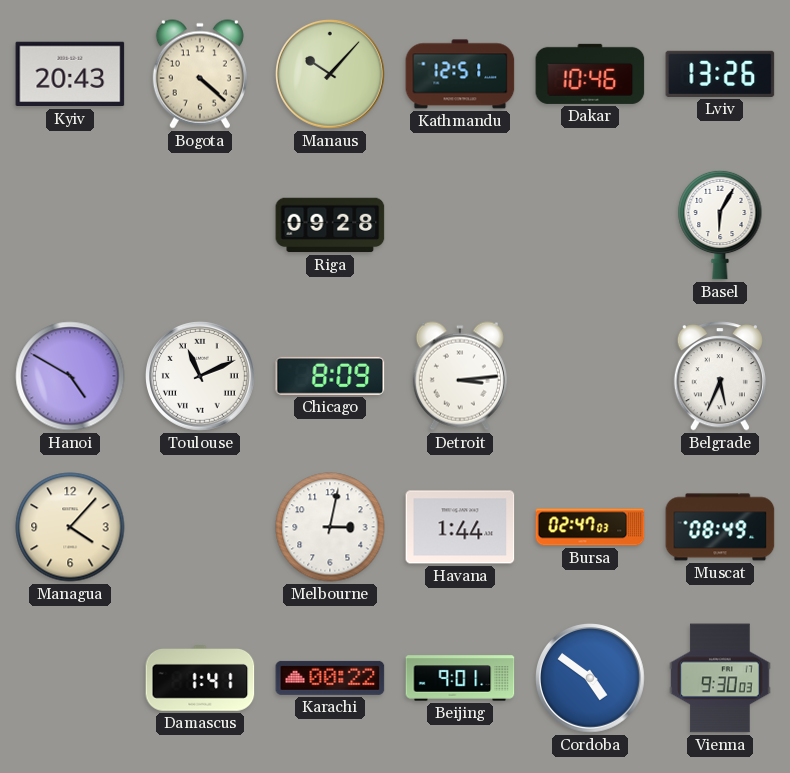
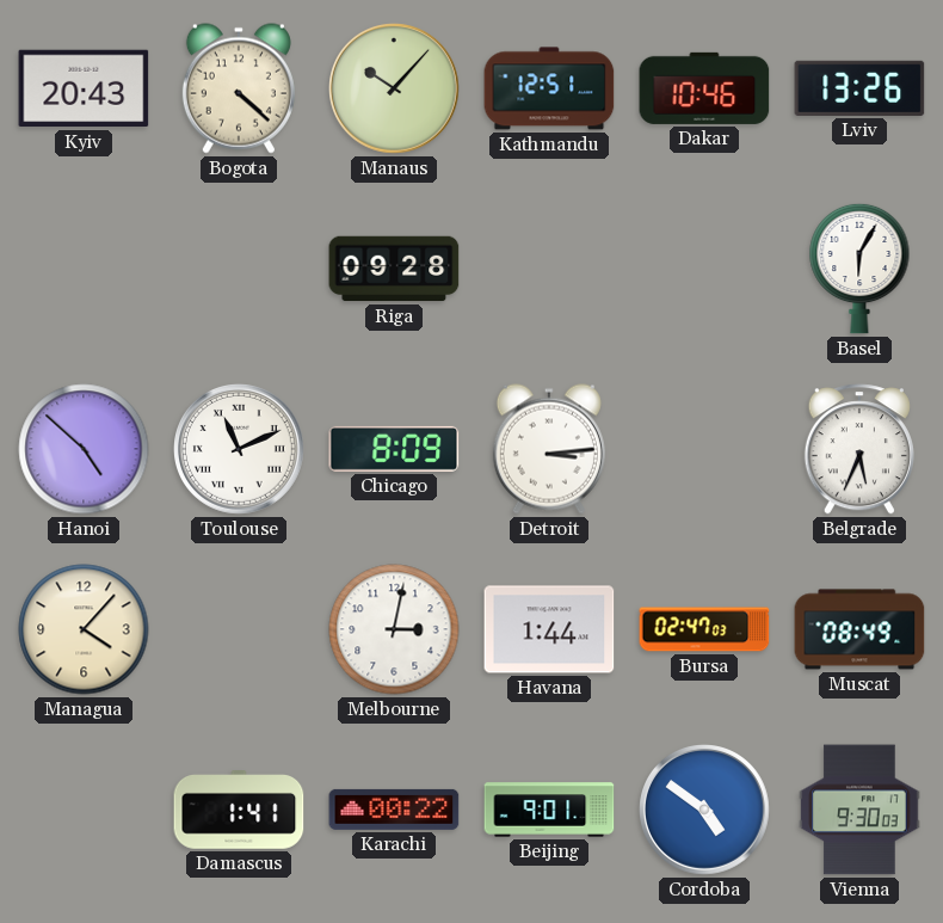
Hanoi: 4:50 -> 4:52 (84, 449)
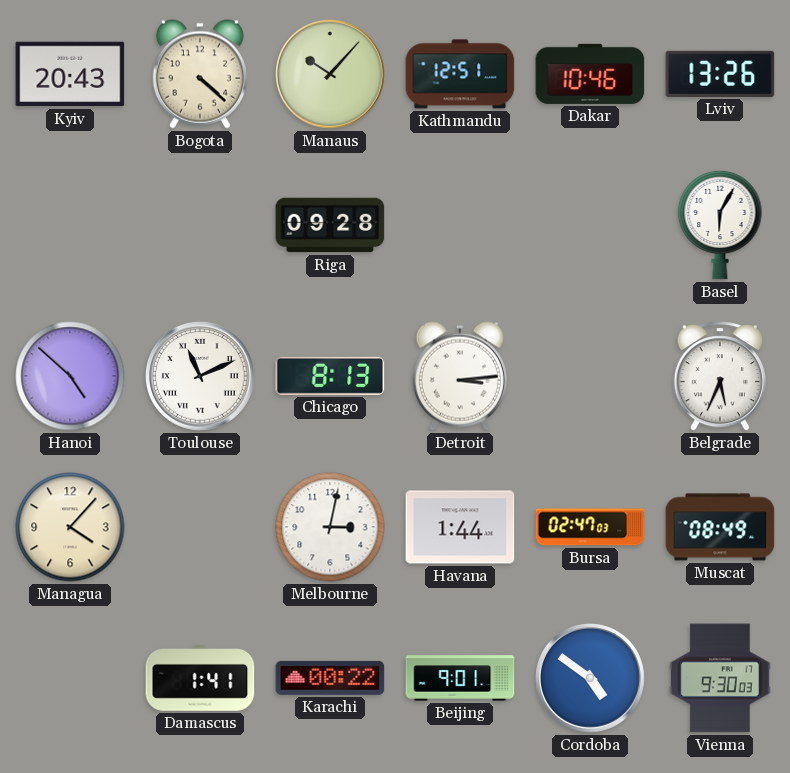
Chicago: 8:09 -> 8:13 (330, 376)
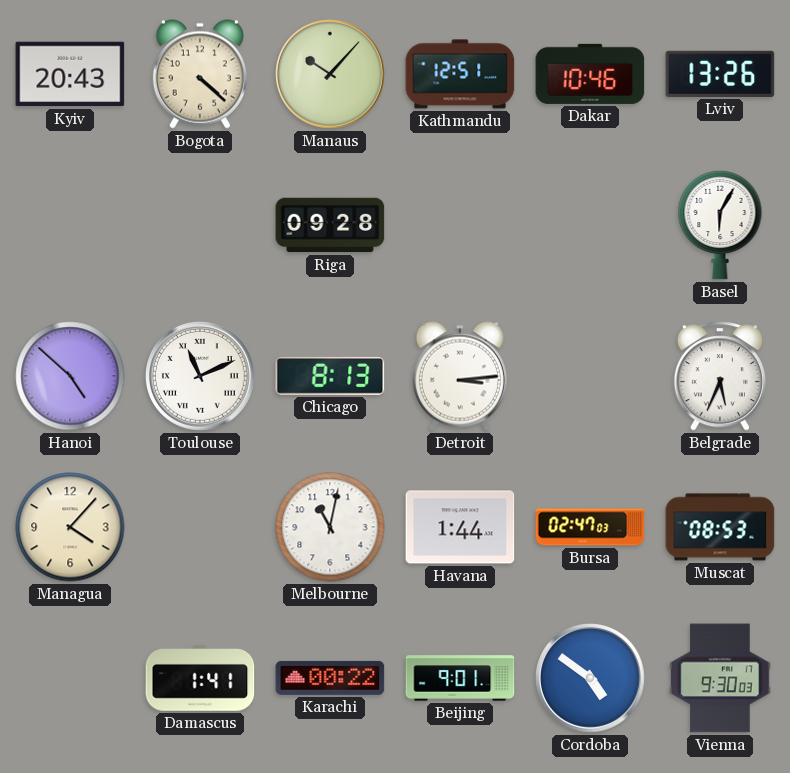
Melbourne: 3:02 -> 11:02 (330, 527)
Muscat: 08:49 -> 08:53 (720, 527)
